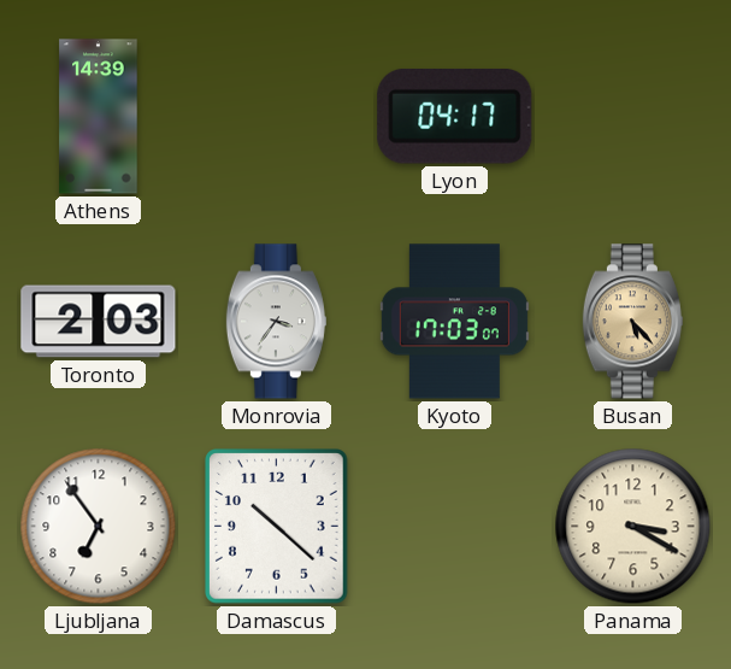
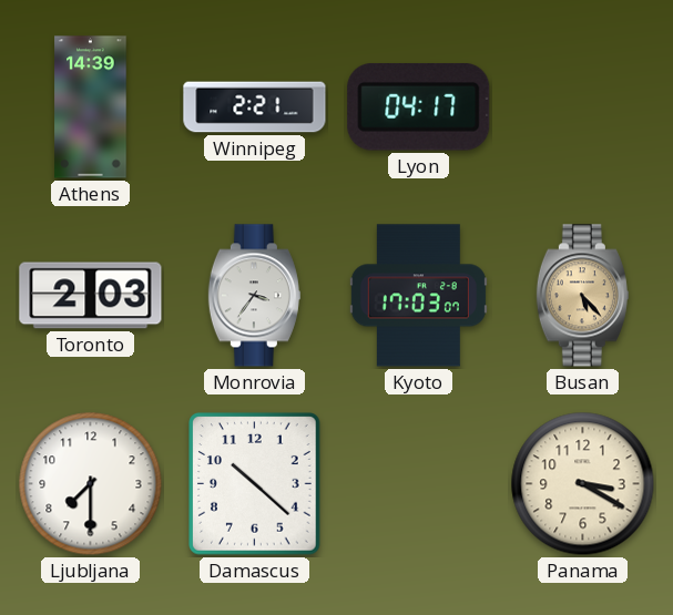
Winnipeg: none -> 2:21 (255, 107)
Ljubljana: 6:54 -> 7:30 (91, 484)
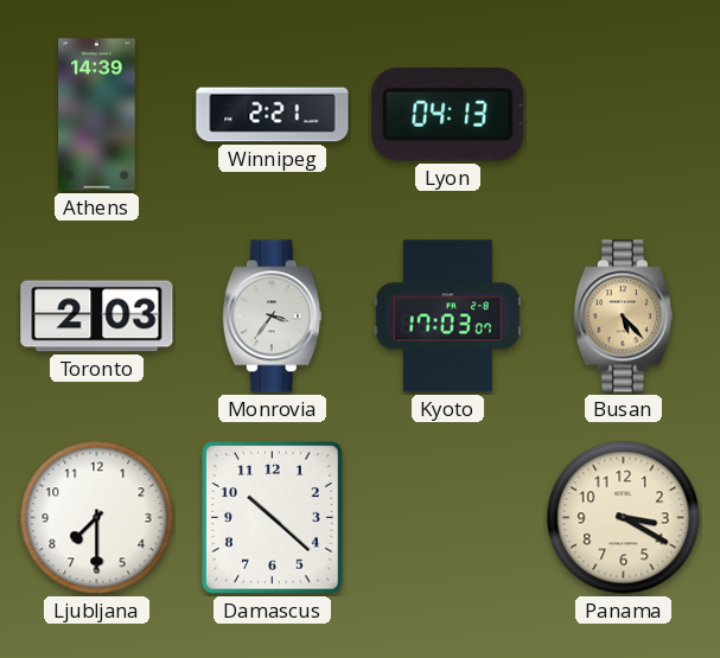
Lyon: 04:17 -> 04:13 (448, 115)
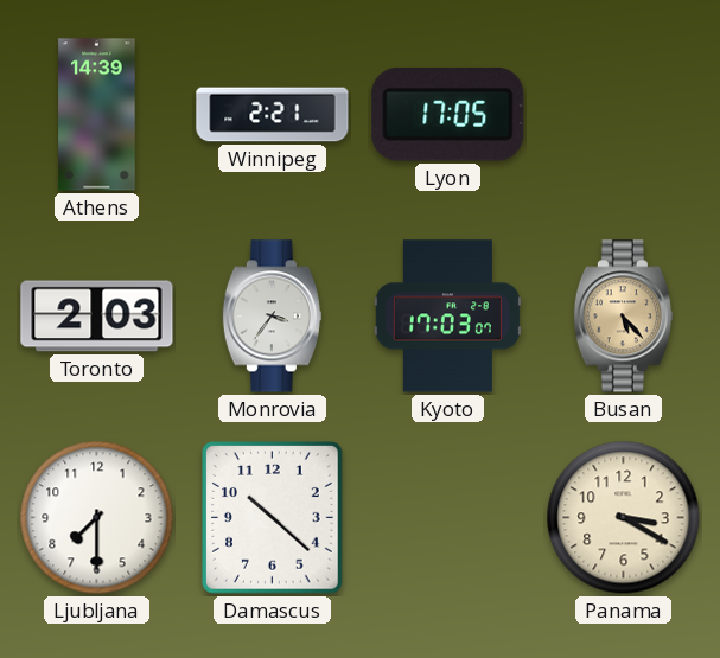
Lyon: 04:13 -> 17:05 (448, 115)
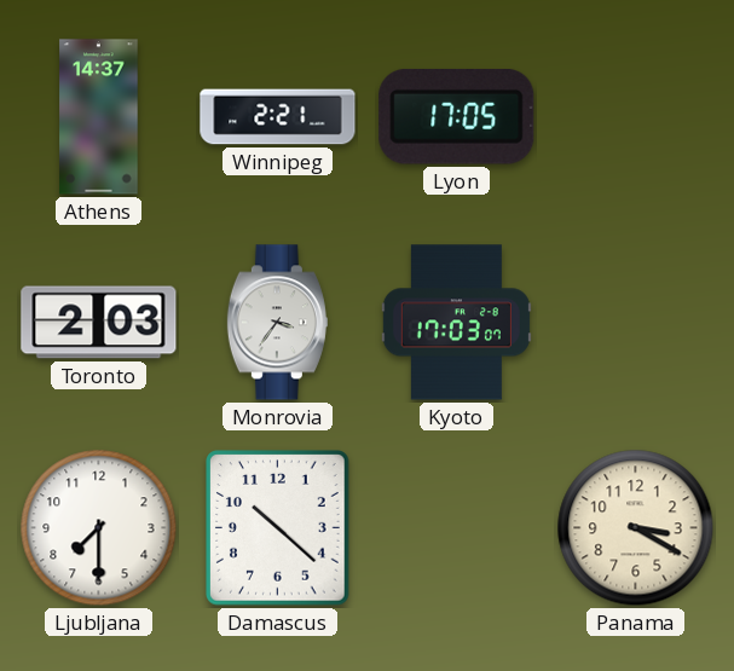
Athens: 14:39 -> 14:37 (99, 117)
Busan: 5:23 -> none (623, 317)
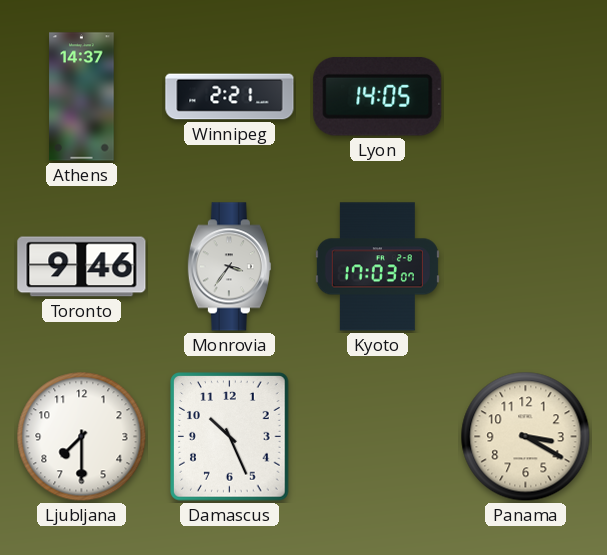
Lyon: 17:05 -> 14:05 (378, 97)
Toronto: 2:03 -> 9:46 (82, 267)
Damascus: 10:22 -> 10:26 (230, 437)
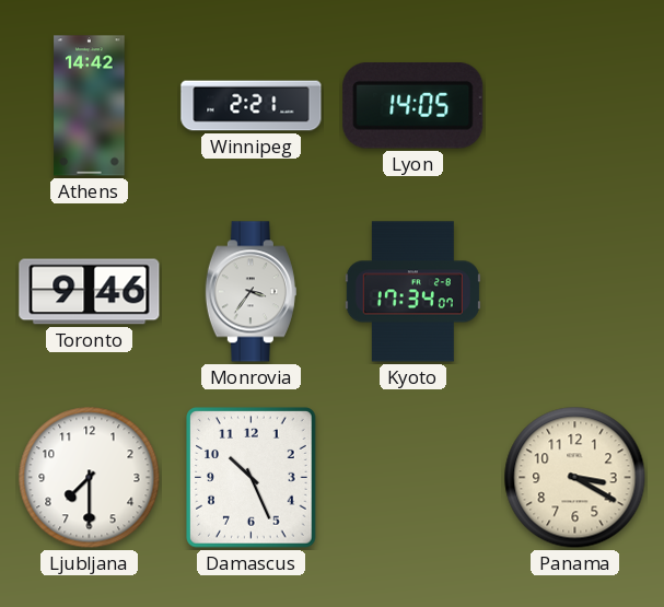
Athens: 14:37 -> 14:42 (90, 106)
Kyoto: 17:03 -> 17:34 (412, 292)
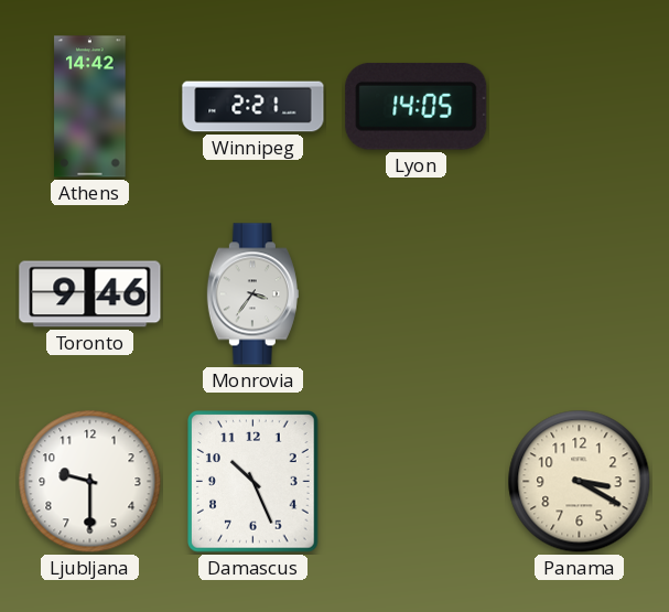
Kyoto: 17:34 -> none (412, 292)
Ljubljana: 7:30 -> 9:30 (90, 482)
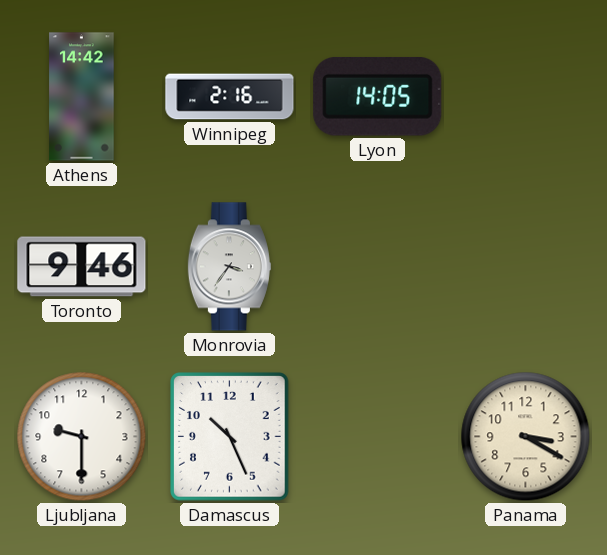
Winnipeg: 2:21 -> 2:16 (230, 97)
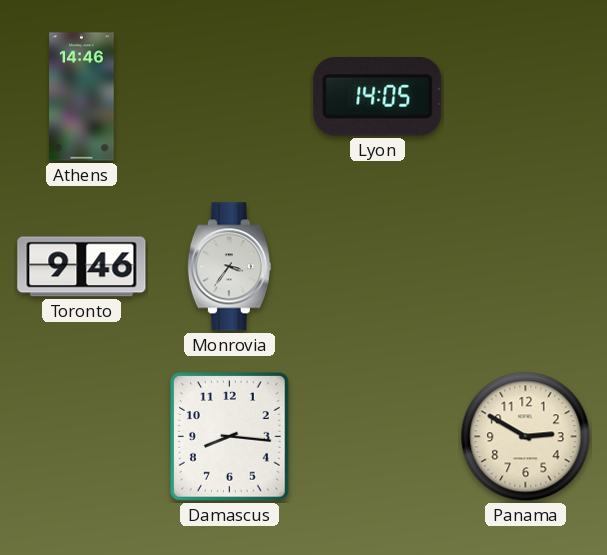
Athens: 14:42 -> 14:46 (82, 97)
Winnipeg: 2:16 -> none (230, 97)
Ljubljana: 9:30 -> none (82, 437)
Damascus: 10:26 -> 8:16 (230, 437)
Panama: 3:20 -> 2:50 (526, 437)
